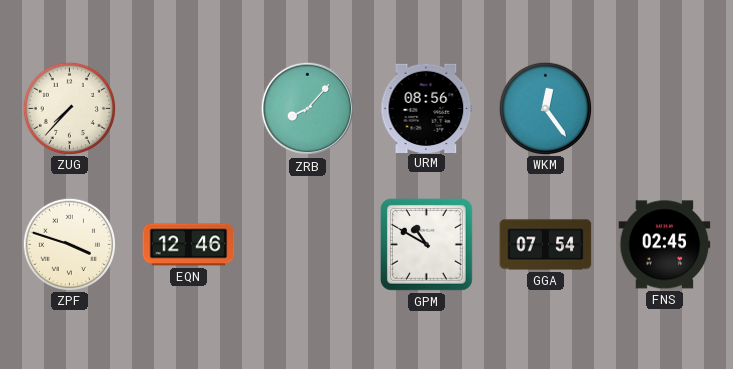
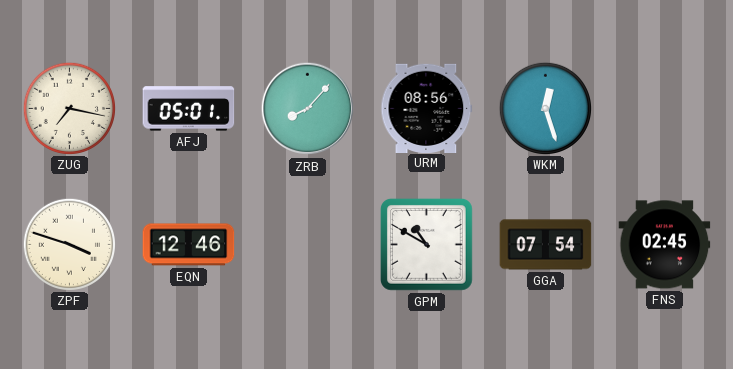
ZUG: 7:37 -> 7:17 (69, 108)
AFJ: none -> 05:01 (189, 109)
WKM: 12:24 -> 12:27 (545, 108)
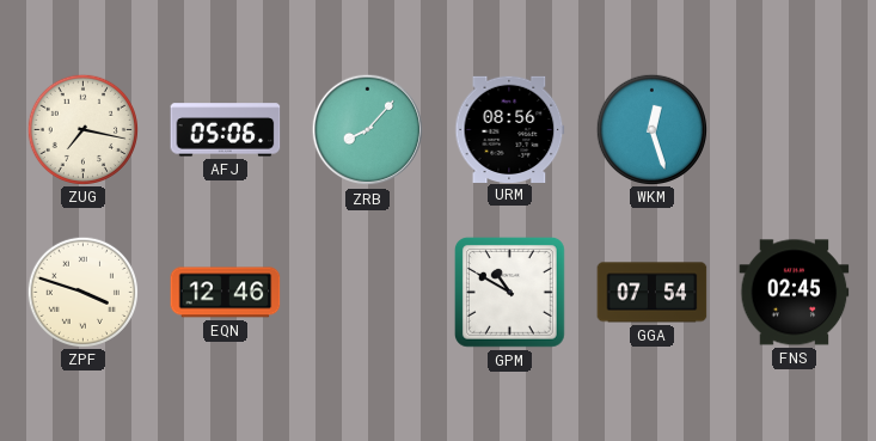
AFJ: 05:01 -> 05:06 (226, 130)
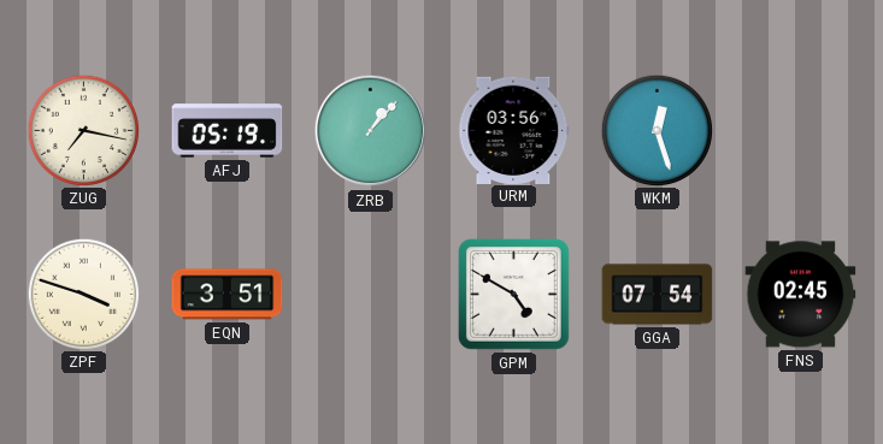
AFJ: 05:06 -> 05:19 (228, 131)
ZRB: 8:07 -> 1:07 (371, 131)
URM: 08:56 -> 03:56 (514, 130)
EQN: 12:46 -> 3:51 (228, 295)
GPM: 10:50 -> 4:50 (514, 295)
